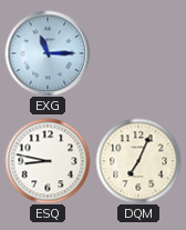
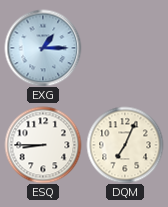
EXG: 11:15 -> 1:15 (43, 48)
ESQ: 8:47 -> 8:45 (43, 145)
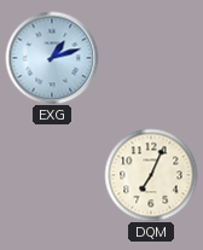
EXG: 1:15 -> 1:12 (52, 58)
ESQ: 8:45 -> none (43, 145)
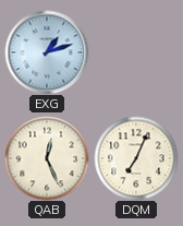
QAB: none -> 12:26 (47, 158)
